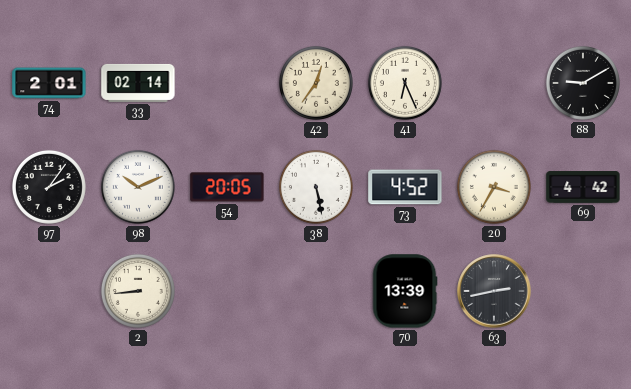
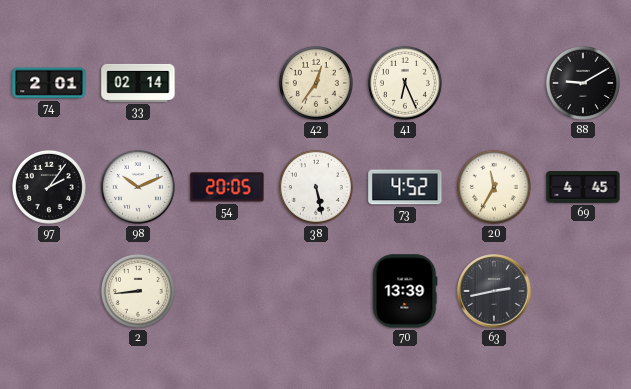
20: 3:35 -> 11:35 (494, 187)
69: 4:42 -> 4:45 (583, 187)
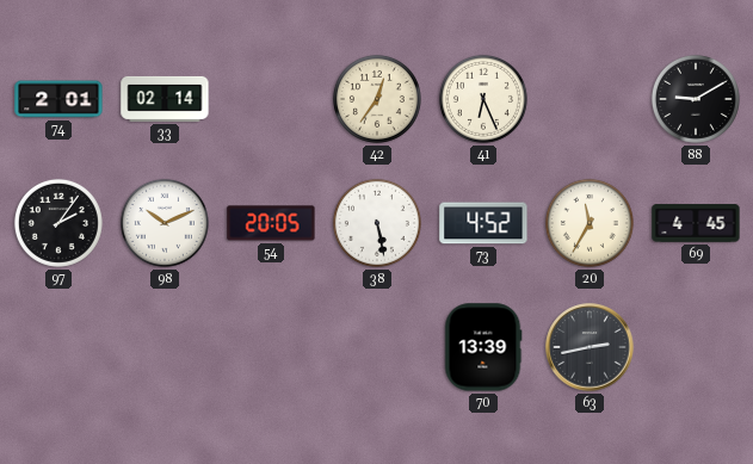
2: 8:44 -> none (138, 291)
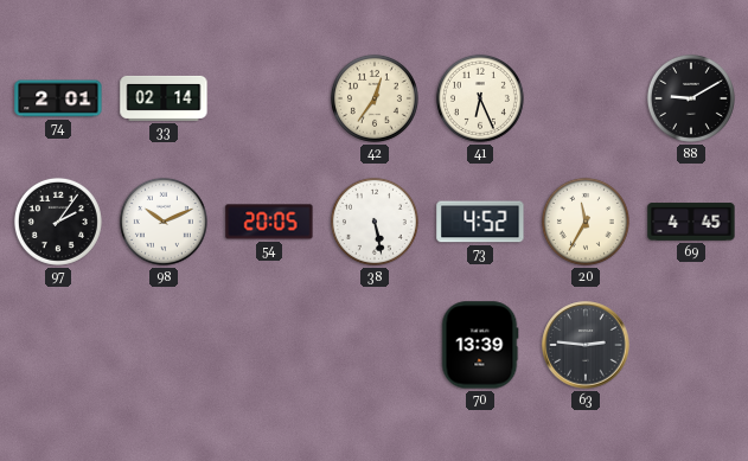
63: 2:43 -> 2:46 (586, 345)
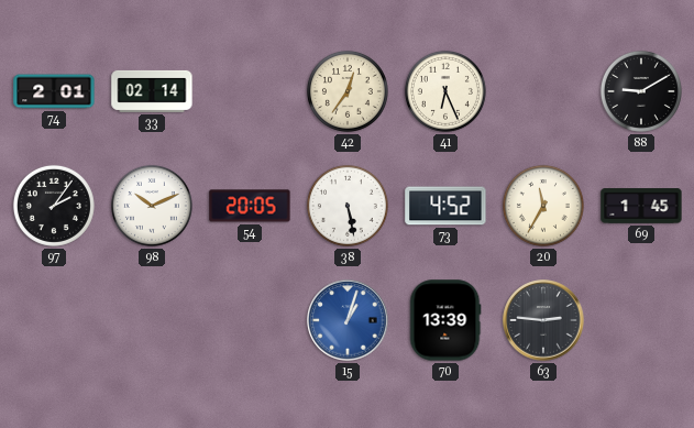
69: 4:45 -> 1:45 (641, 206)
15: none -> 1:03 (348, 320)
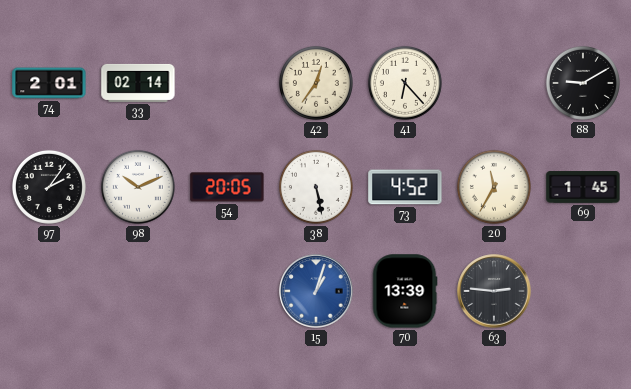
41: 6:26 -> 6:23 (405, 83)
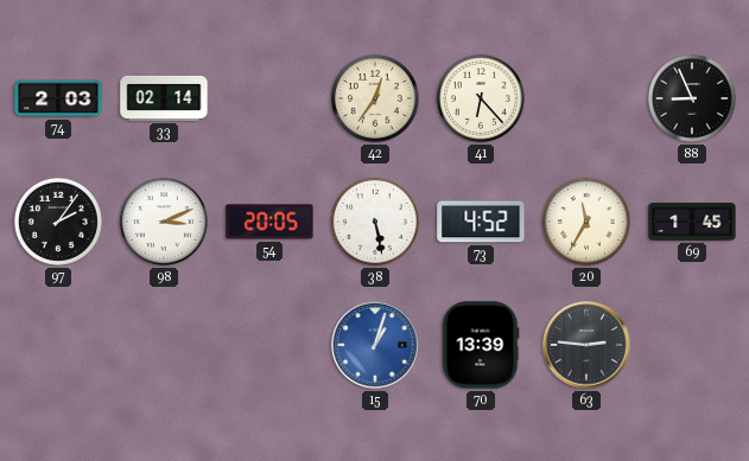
74: 2:01 -> 2:03 (58, 98)
88: 9:10 -> 8:56 (692, 98)
98: 10:11 -> 3:11 (164, 222)
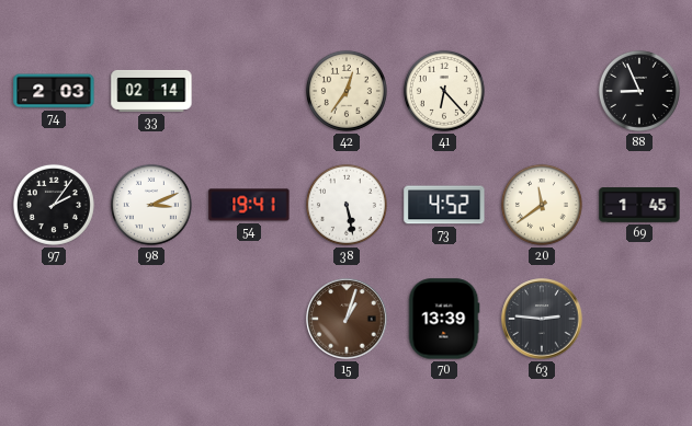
54: 20:05 -> 19:41 (249, 205)
20: 11:35 -> 11:39 (542, 205)
15 dial: blue -> brown (347, 319)
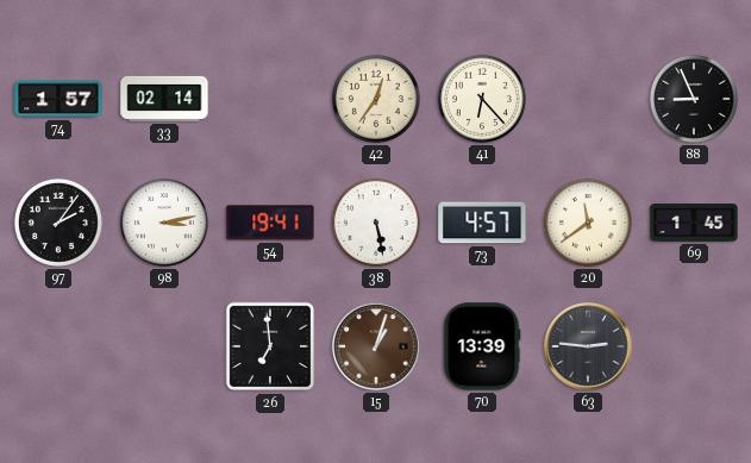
74: 2:03 -> 1:57 (58, 99)
98: 3:11 -> 3:13 (164, 223)
73: 4:52 -> 4:57 (482, 223)
26: none -> 6:59 (270, 346)
